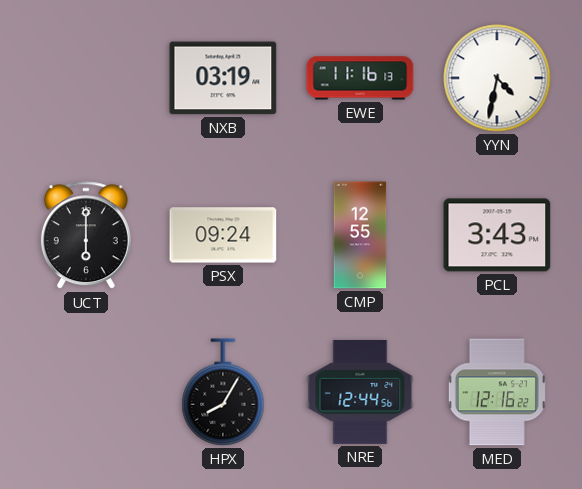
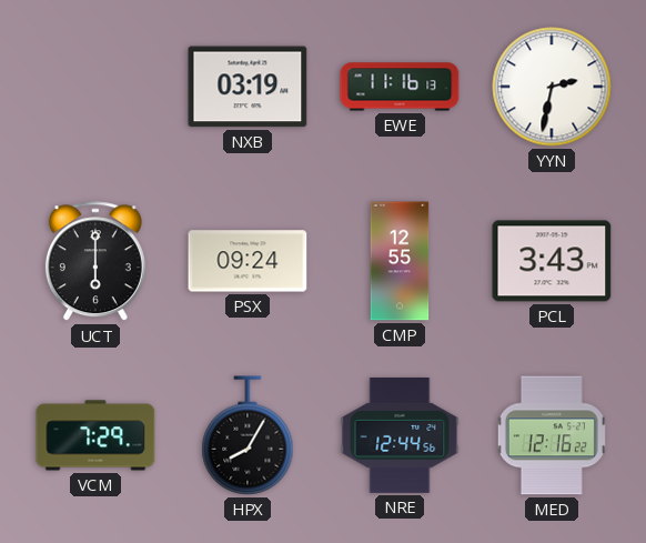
YYN: 4:32 -> 2:32 (552, 87)
VCM: none -> 7:29 (95, 435)
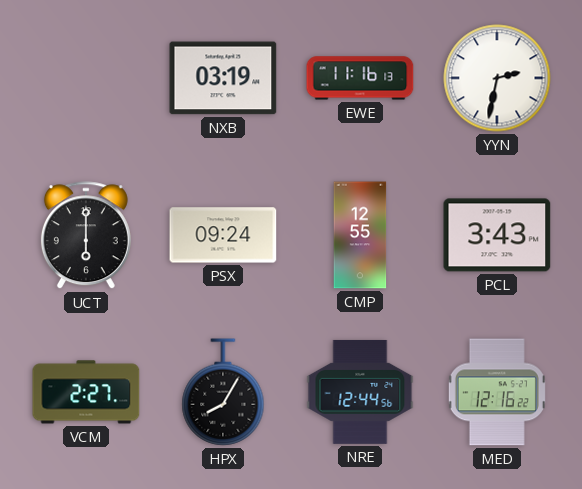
VCM: 7:29 -> 2:27 (86, 392)
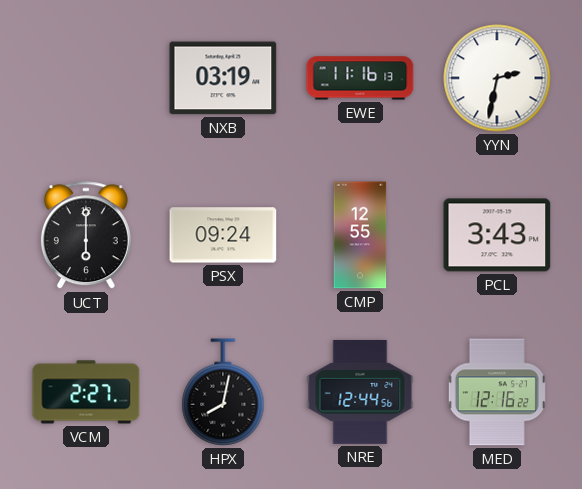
HPX: 8:05 -> 8:02 (223, 392)
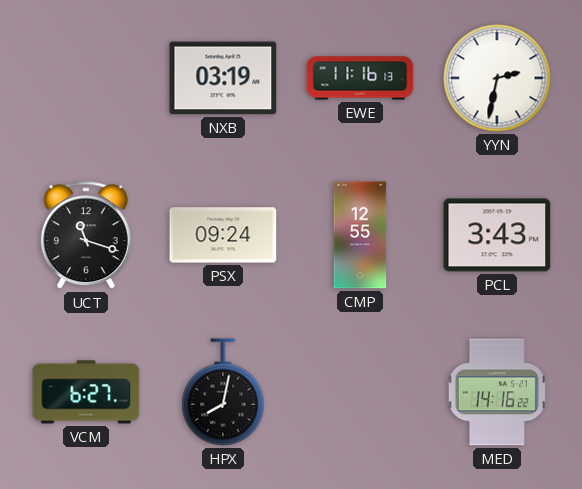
UCT: 6:00 -> 11:18 (86, 236)
VCM: 2:27 -> 6:27 (86, 392)
NRE: 12:44 -> none (360, 392)
MED: 12:16 -> 14:16 (497, 392)
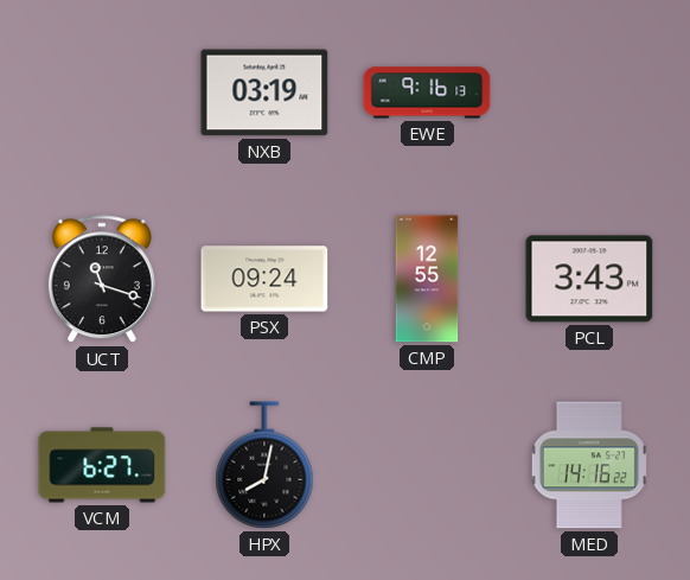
EWE: 11:16 -> 9:16 (427, 93)
YYN: 2:32 -> none (497, 78)
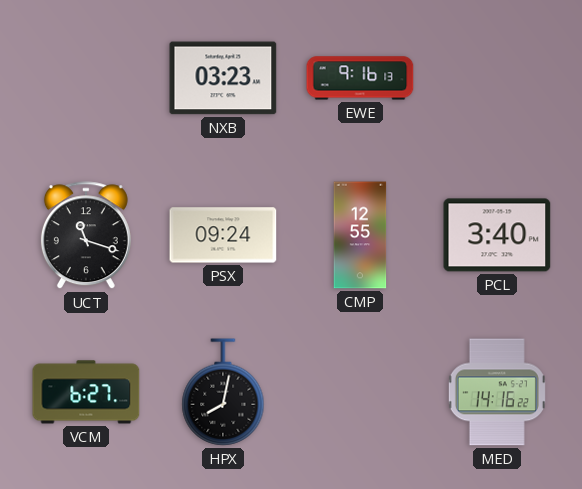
NXB: 03:19 -> 03:23 (223, 78)
PCL: 3:43 -> 3:40 (497, 235)
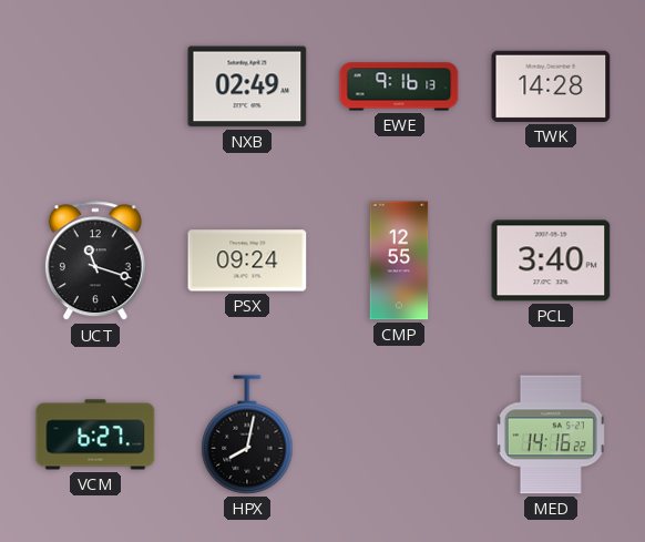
NXB: 03:23 -> 02:49 (247, 86)
TWK: none -> 14:28 (551, 86)
